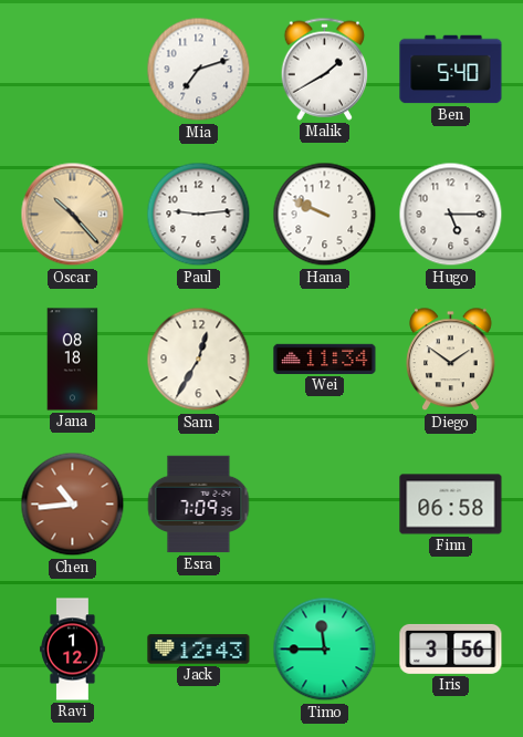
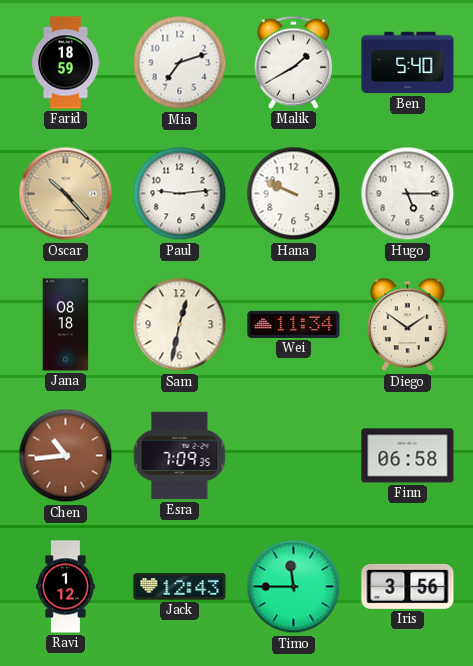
Farid: none -> 18:59 (66, 63)
Sam: 12:35 -> 12:32 (180, 325)
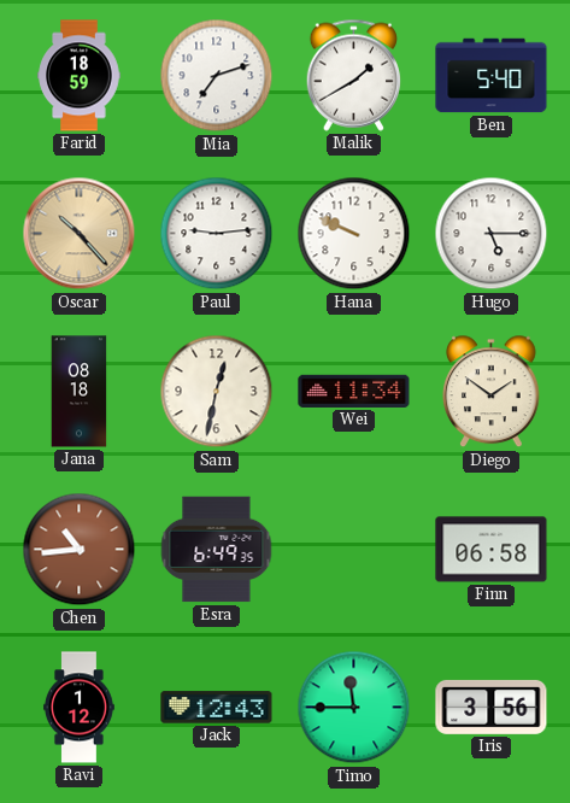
Esra: 7:09 -> 6:49 (217, 550)
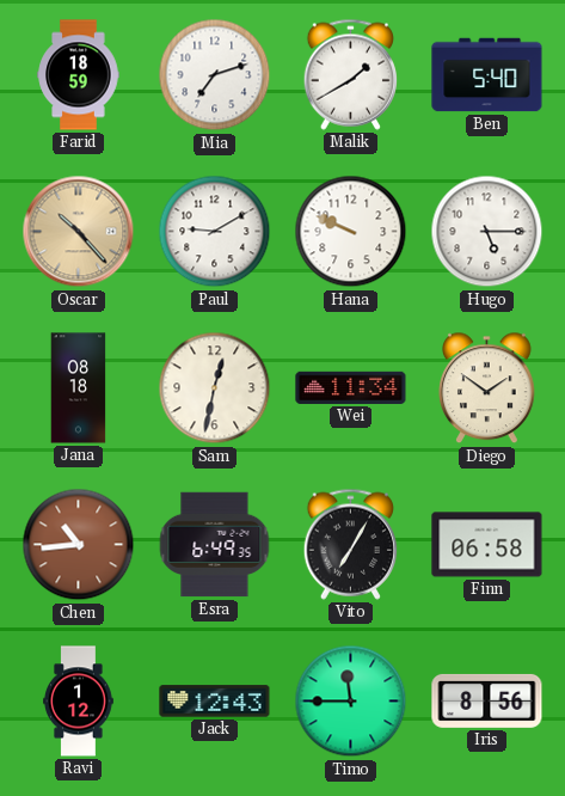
Paul: 9:14 -> 9:10 (215, 232)
Vito: none -> 7:05 (350, 544)
Iris: 3:56 -> 8:56 (487, 700)
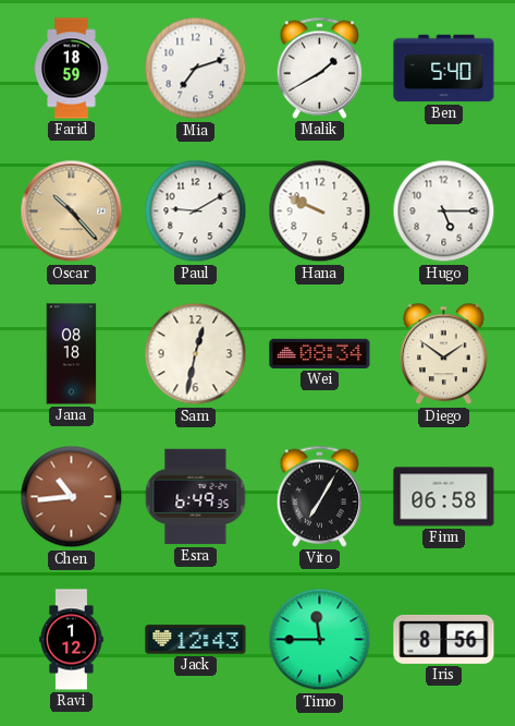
Wei: 11:34 -> 08:34 (320, 353)
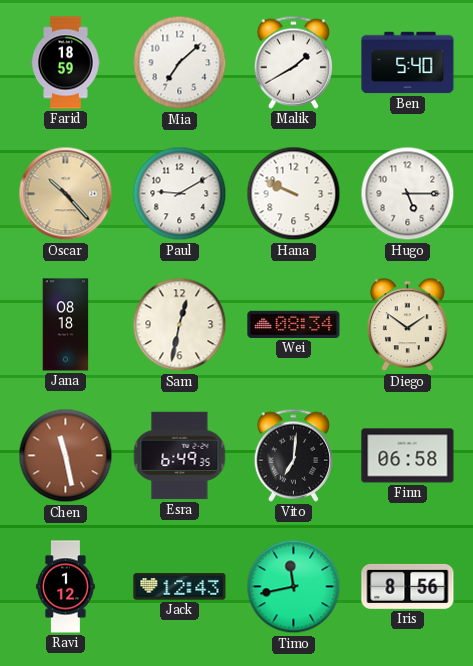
Mia: 7:12 -> 7:08 (180, 63)
Chen: 10:44 -> 11:28 (66, 456)
Vito: 7:05 -> 7:01 (293, 455)
Timo: 11:45 -> 11:43 (294, 587)
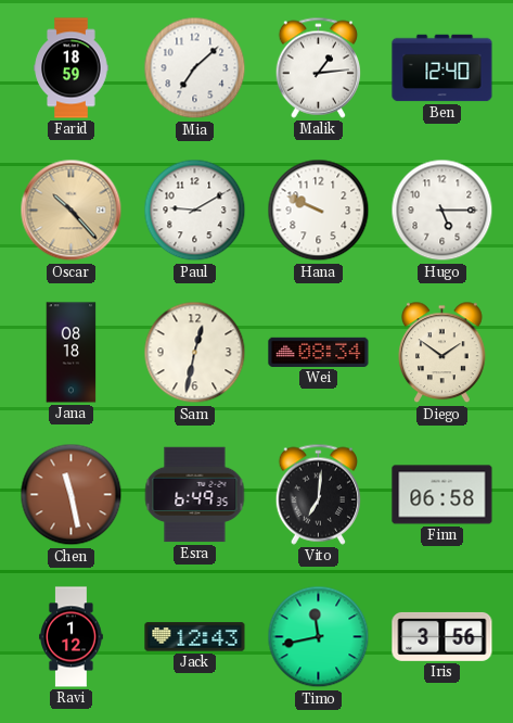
Malik: 1:40 -> 1:14 (318, 67)
Ben: 5:40 -> 12:40 (443, 68)
Iris: 8:56 -> 3:56 (443, 636)
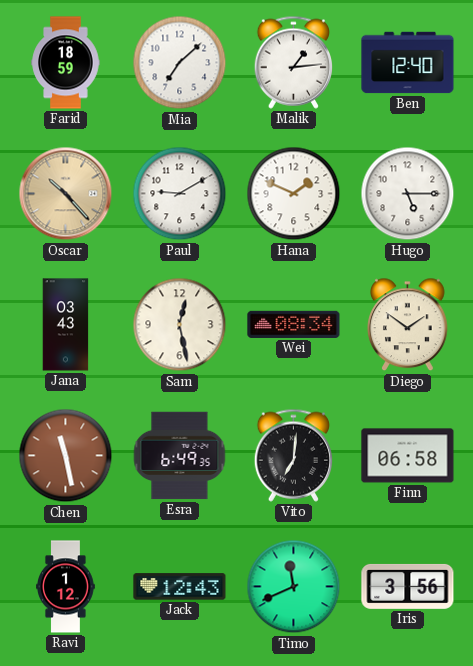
Hana: 9:49 -> 1:49 (294, 194)
Jana: 08:18 -> 03:43 (66, 325)
Sam: 12:32 -> 12:28 (180, 325)
Timo: 11:43 -> 11:41 (294, 587)
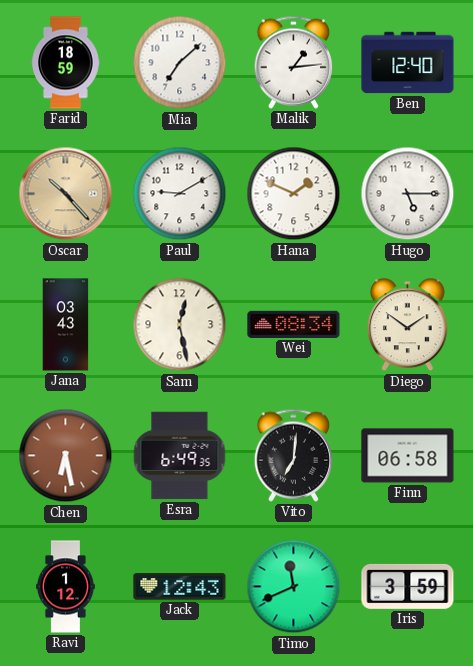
Chen: 11:28 -> 6:28 (66, 456)
Iris: 3:56 -> 3:59 (408, 586)
